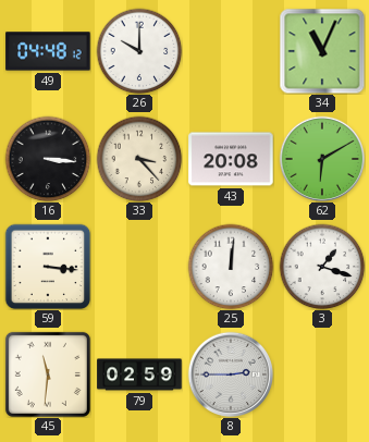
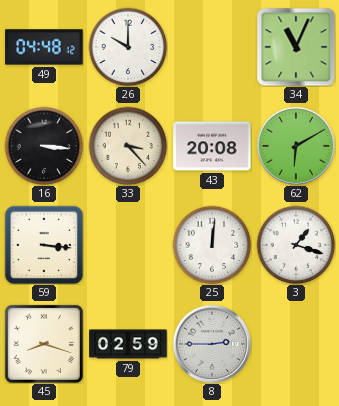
45: 11:31 -> 8:18 (44, 344)
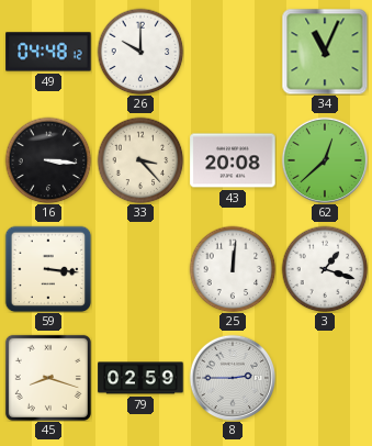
62: 6:10 -> 12:38 (325, 160)
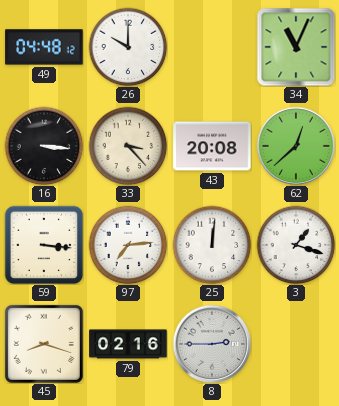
97: none -> 7:14 (128, 245)
79: 02:59 -> 02:16 (128, 344)
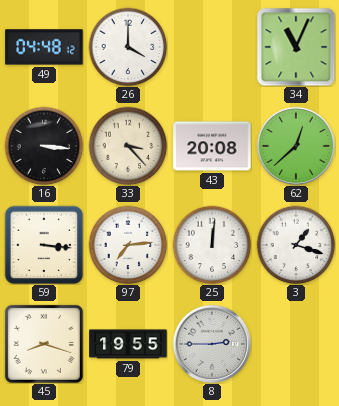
26: 10:00 -> 4:00 (128, 47)
79: 02:16 -> 19:55 (128, 344)
